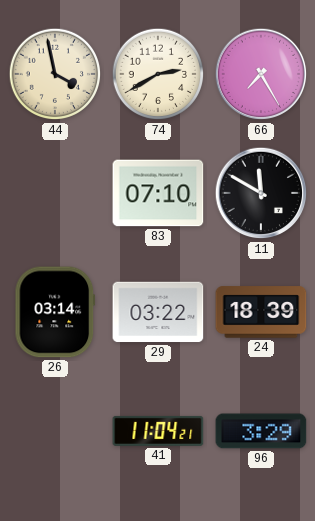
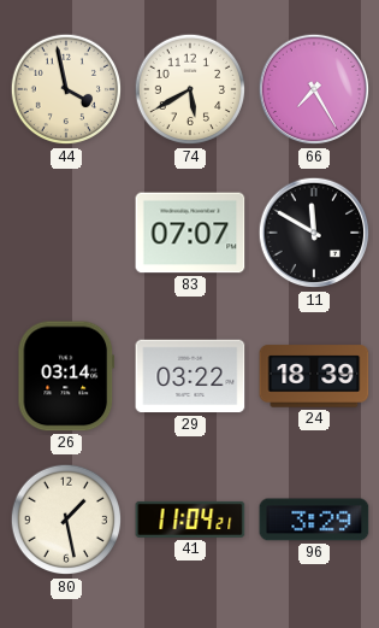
74: 2:40 -> 5:40 (190, 89)
83: 07:10 -> 07:07 (190, 233)
80: none -> 1:28 (66, 520)
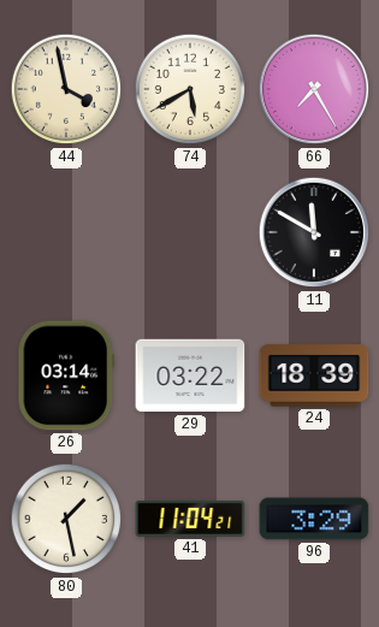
83: 07:07 -> none (190, 233)
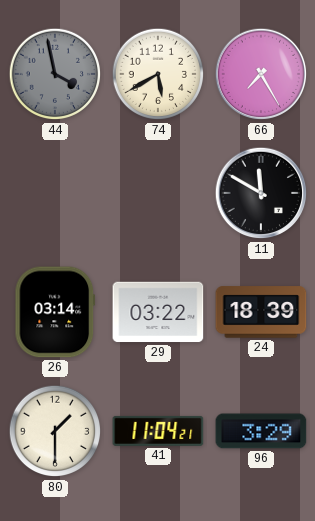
44 dial: cream -> grey (55, 74)
80: 1:28 -> 1:30 (55, 431)
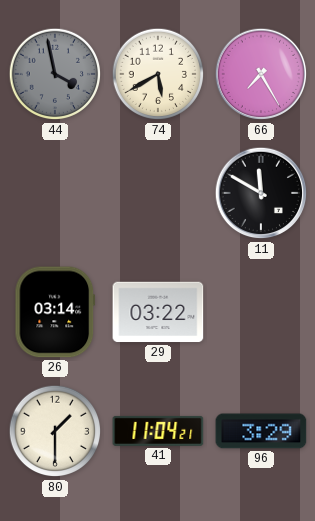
24: 18:39 -> none (261, 312)
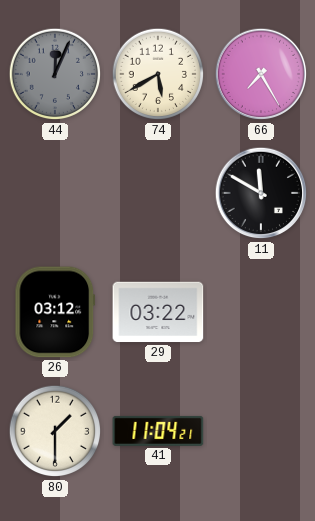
44: 3:58 -> 12:04 (55, 74)
26: 03:14 -> 03:12 (55, 312)
96: 3:29 -> none (261, 431)
